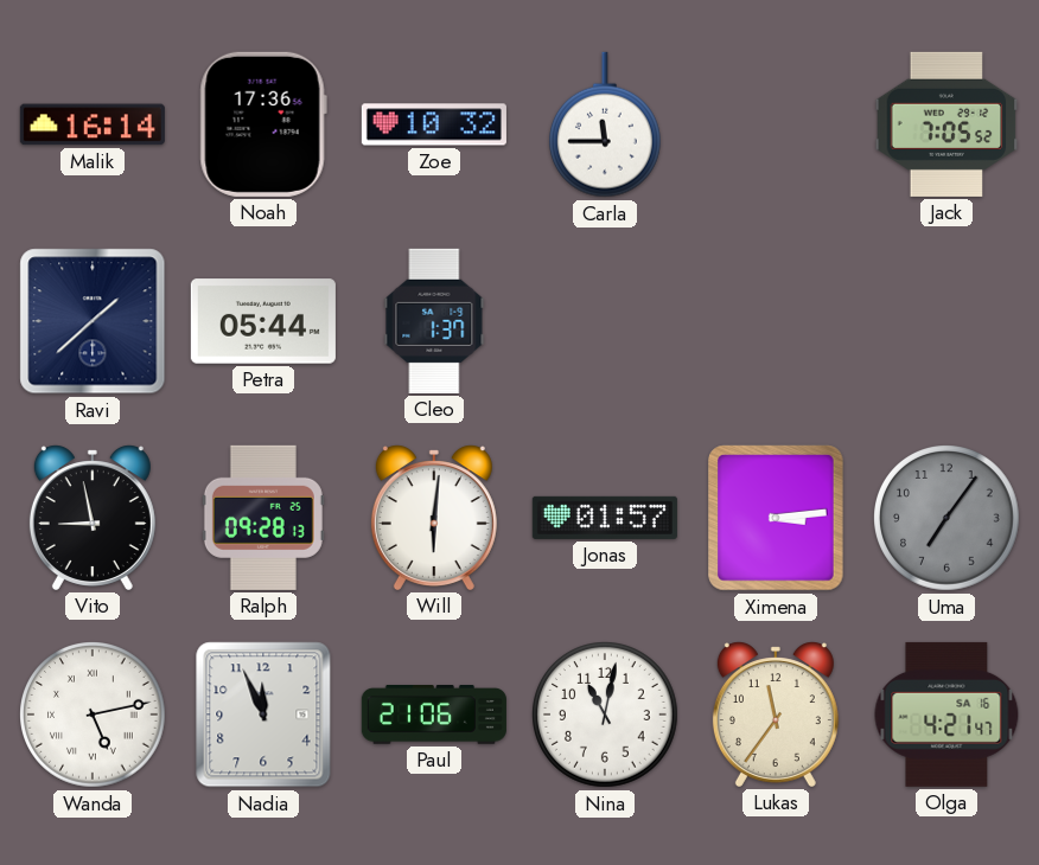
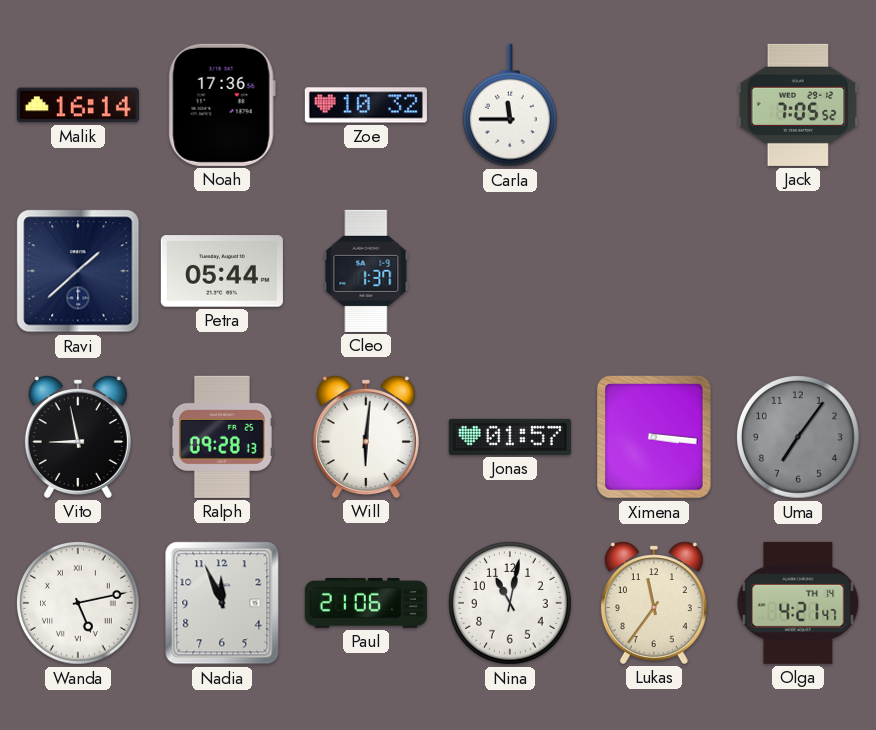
Ximena: 3:14 -> 3:16 (654, 437)
Olga date: SA 16 -> TH 14 (798, 603)
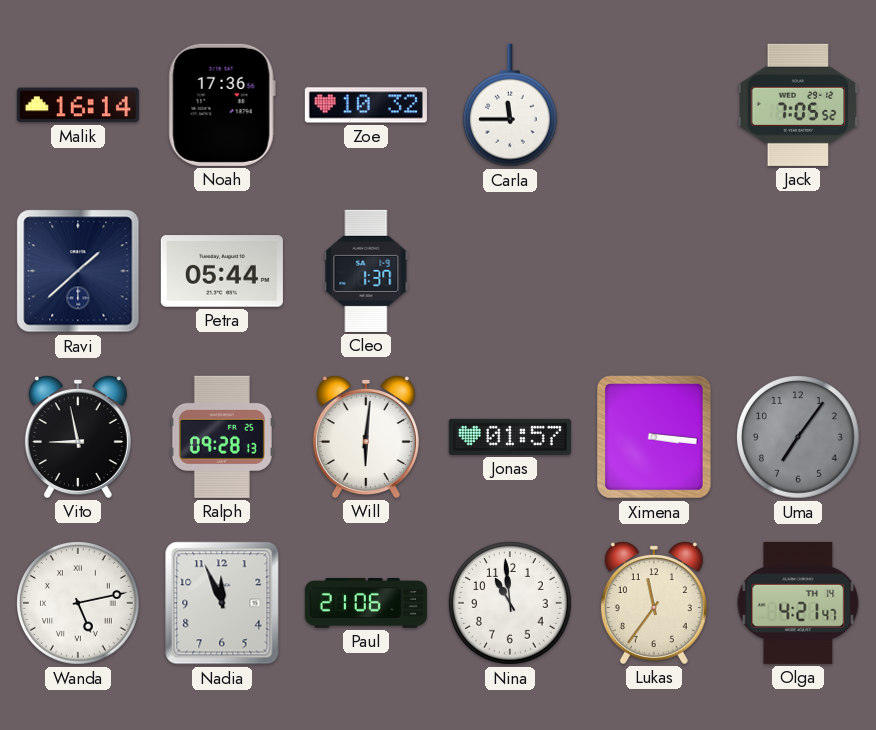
Nina: 11:02 -> 10:59 (511, 604)
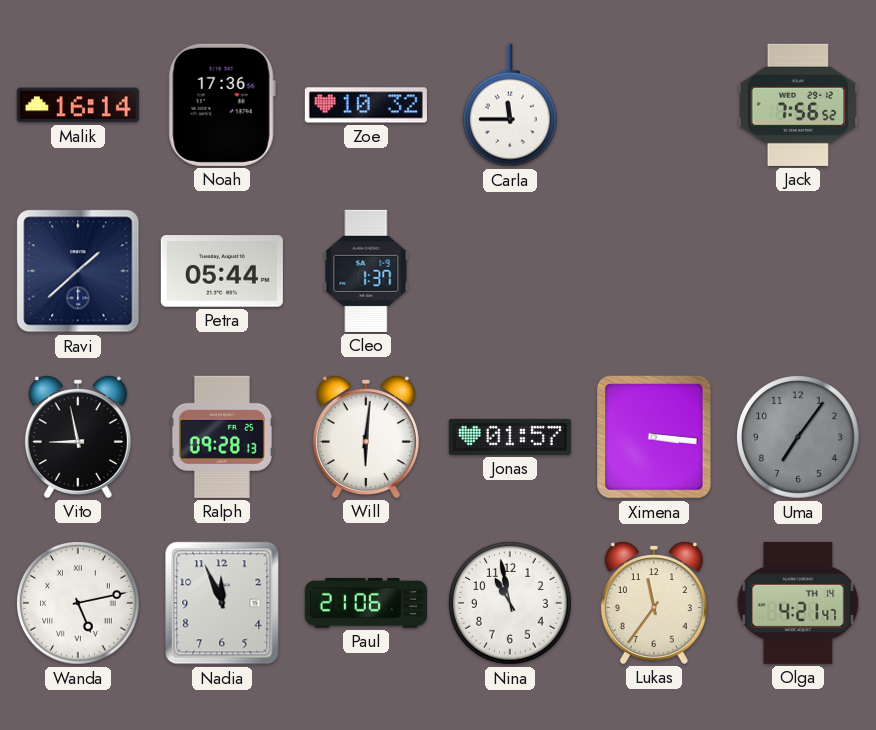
Jack: 7:05 -> 7:56 (798, 105)
Nina: 10:59 -> 10:58 (511, 604)
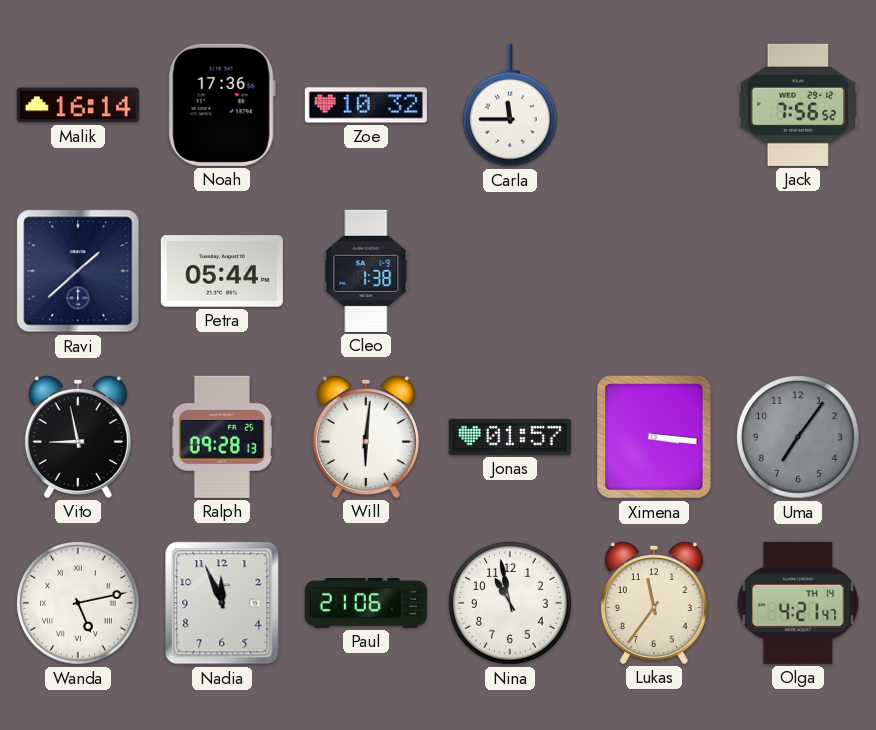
Cleo: 1:37 -> 1:38 (366, 271)
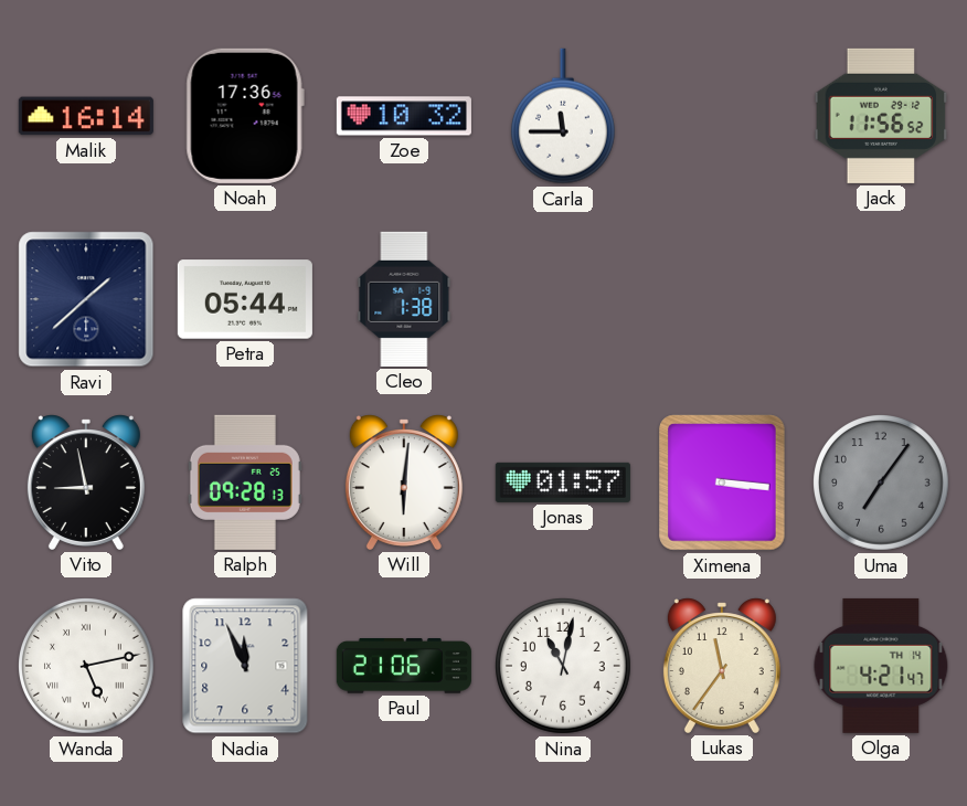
Jack: 7:56 -> 11:56 (881, 116)
Nina: 10:58 -> 11:02 (564, 667)
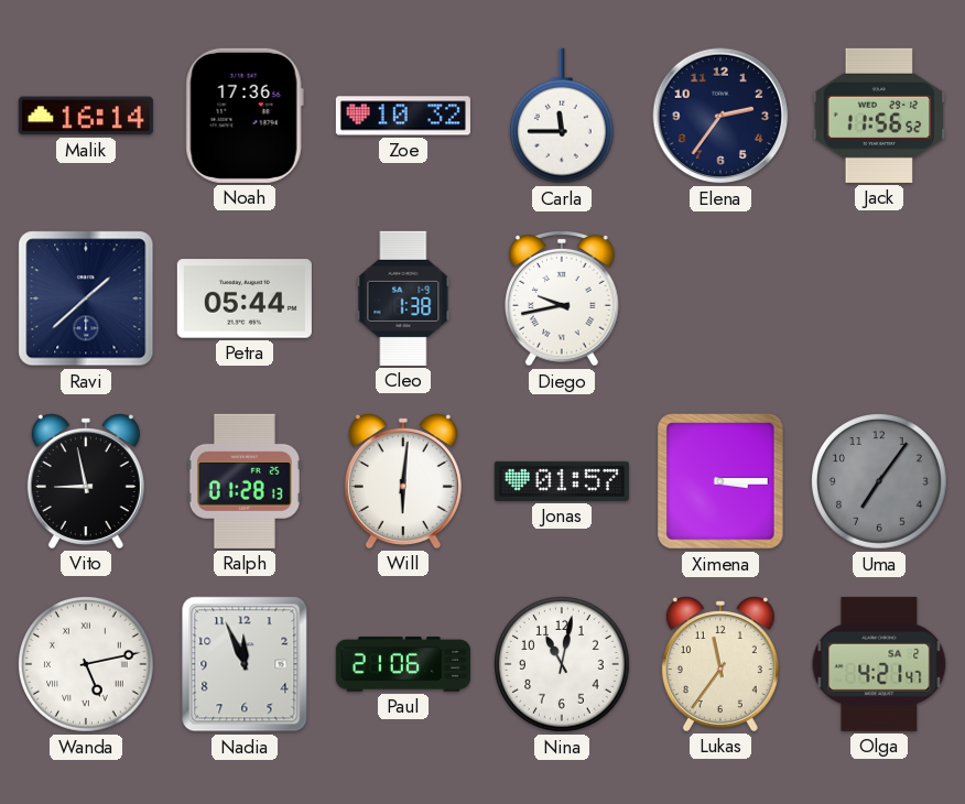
Elena: none -> 2:36 (720, 116)
Diego: none -> 9:43 (563, 300)
Ralph: 09:28 -> 01:28 (245, 481)
Ximena: 3:16 -> 3:15 (720, 481)
Olga date: TH 14 -> SA 2 (879, 664)
